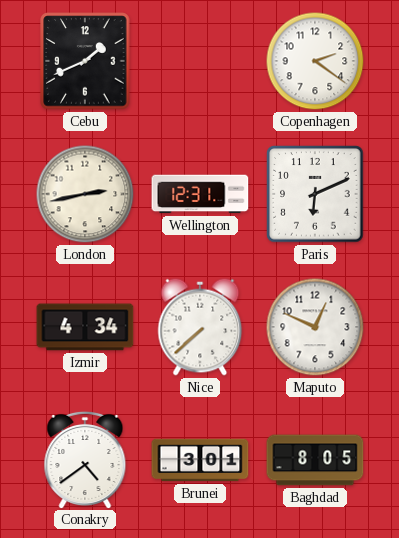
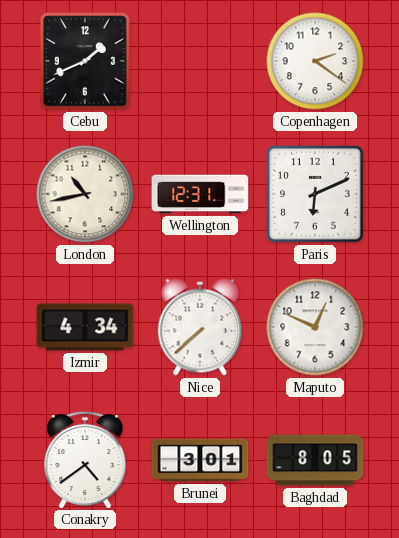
London: 2:43 -> 10:43 (85, 194)
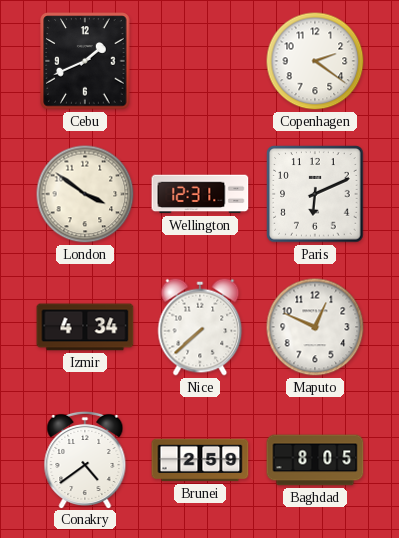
London: 10:43 -> 3:51 (85, 194)
Brunei: 3:01 -> 2:59 (200, 460)
